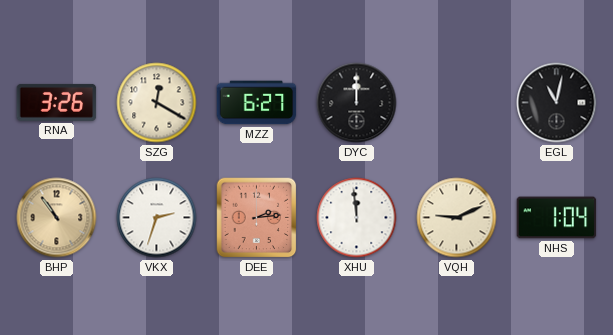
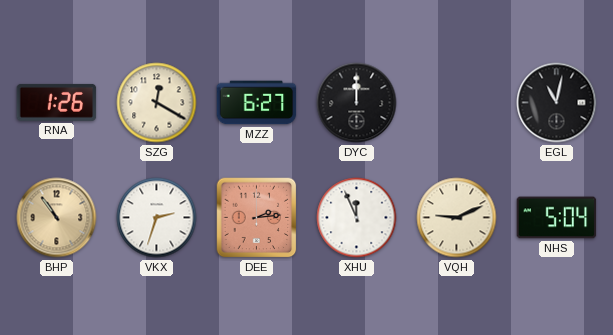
RNA: 3:26 -> 1:26 (57, 102)
XHU: 11:59 -> 11:56 (357, 218)
NHS: 1:04 -> 5:04 (557, 218)
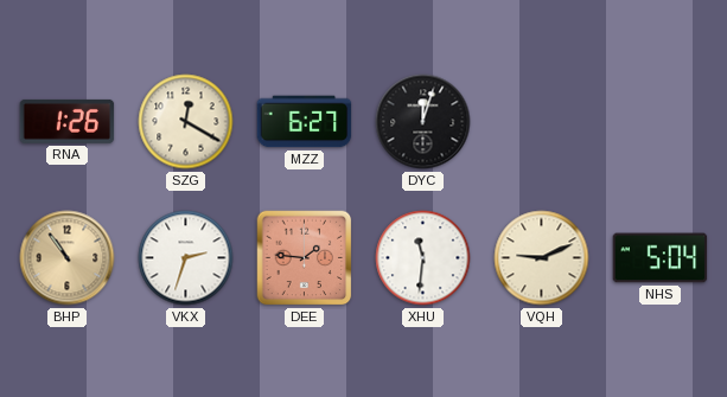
DYC: 12:00 -> 12:03 (423, 122)
EGL: 11:02 -> none (557, 103)
DEE: 2:14 -> 1:46 (305, 258)
XHU: 11:56 -> 11:31 (423, 258)
